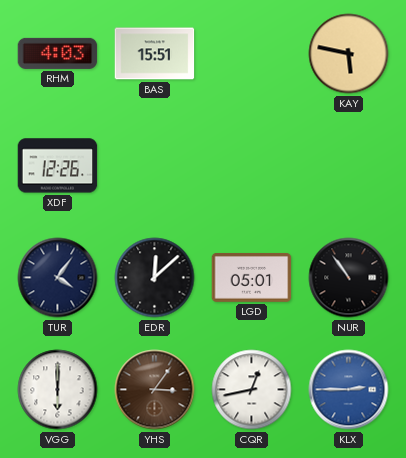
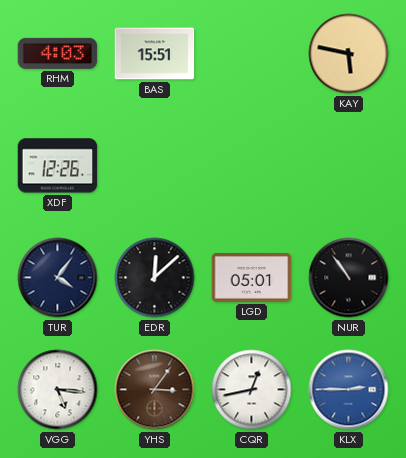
VGG: 6:00 -> 5:16 (58, 390)
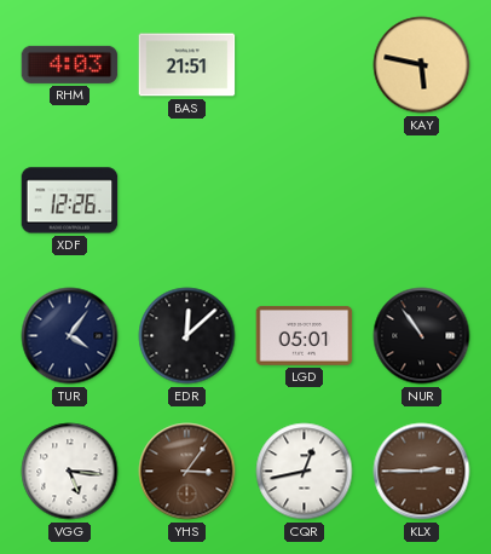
BAS: 15:51 -> 21:51 (187, 65)
KLX dial: blue -> brown (422, 472)
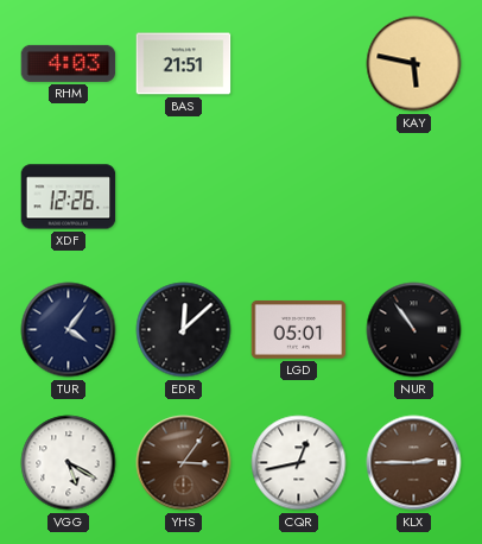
VGG: 5:16 -> 5:20 (69, 463)
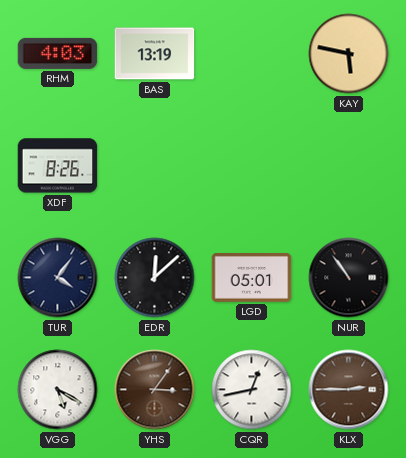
BAS: 21:51 -> 13:19 (155, 54)
XDF: 12:26 -> 8:26 (58, 166)
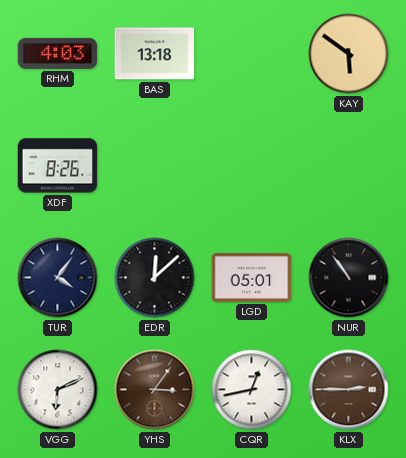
BAS: 13:19 -> 13:18 (155, 54)
KAY: 5:47 -> 5:51 (349, 54)
VGG: 5:20 -> 6:11 (58, 390)
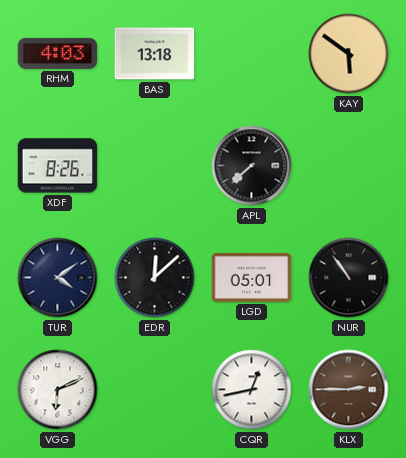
APL: none -> 7:38 (252, 166)
TUR: 4:06 -> 4:09 (58, 278)
YHS: 3:06 -> none (155, 390)
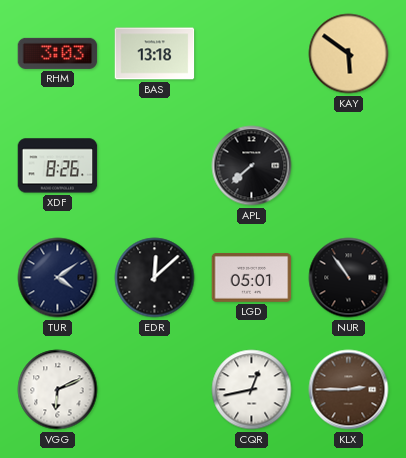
RHM: 4:03 -> 3:03 (58, 53)
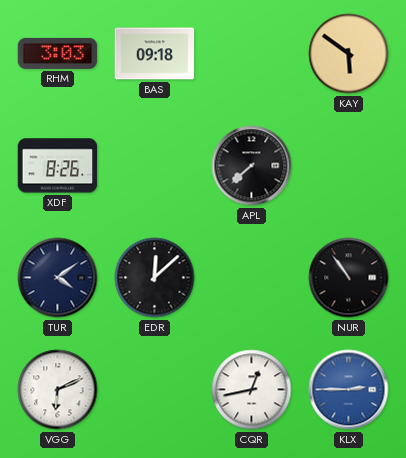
BAS: 13:18 -> 09:18 (155, 54)
LGD: 05:01 -> none (252, 277)
KLX dial: brown -> blue (349, 390)
